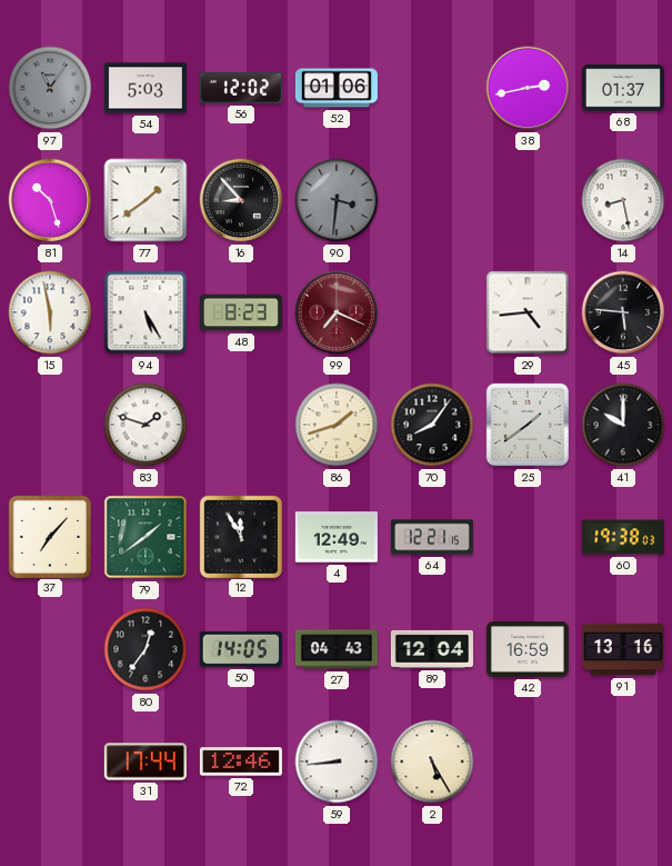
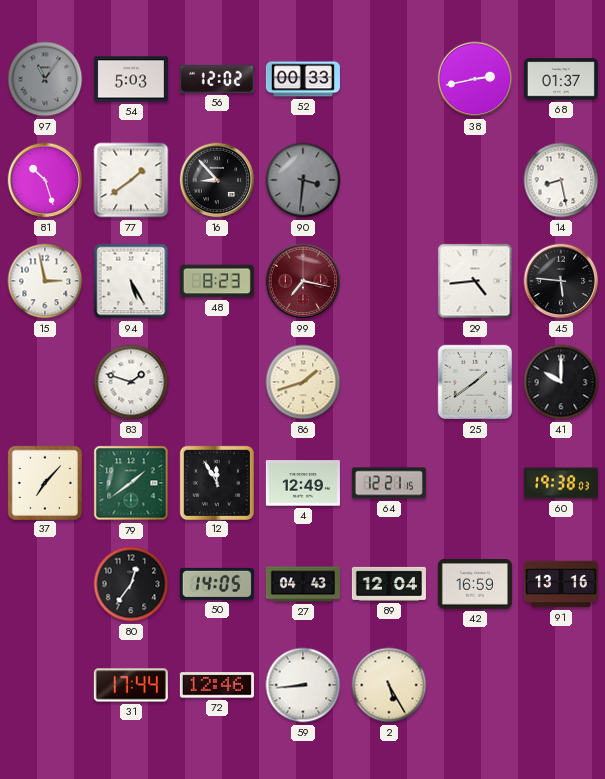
52: 01:06 -> 00:33 (303, 79)
15: 5:58 -> 2:58 (45, 281)
99: 7:19 -> 7:17 (303, 281)
70: 8:06 -> none (432, 425)
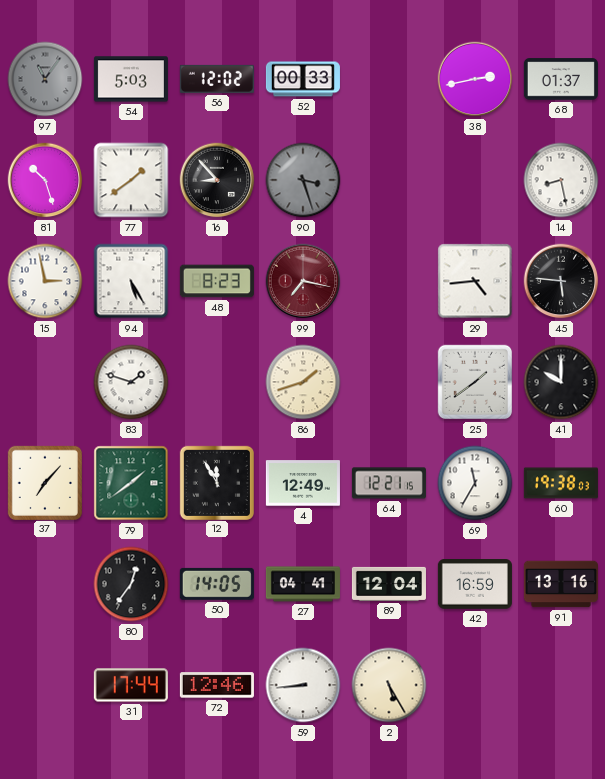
90: 3:31 -> 3:27 (303, 180)
69: none -> 11:35 (475, 483)
27: 04:43 -> 04:41 (303, 584)
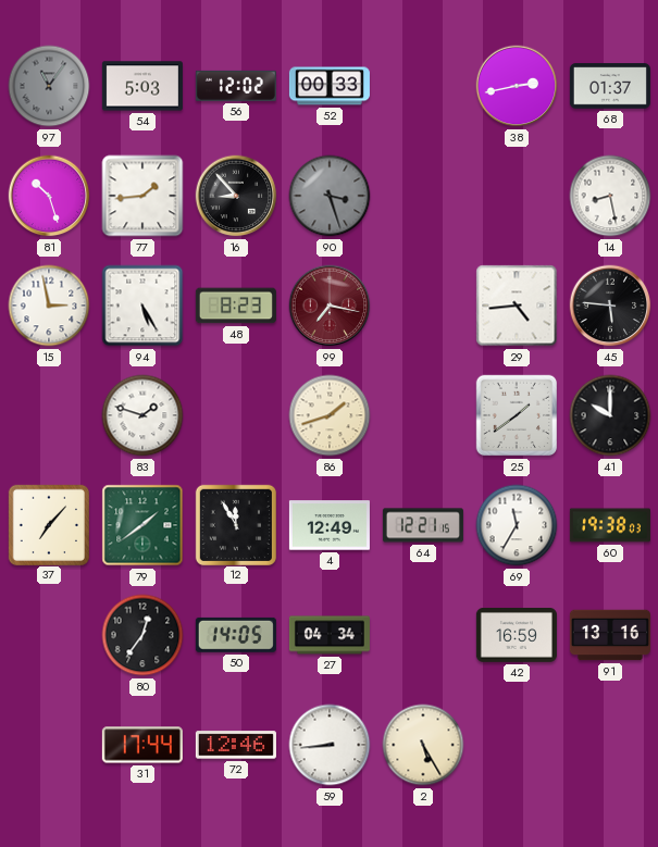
77: 1:39 -> 1:44 (142, 196)
27: 04:41 -> 04:34 (330, 635)
89: 12:04 -> none (389, 584)
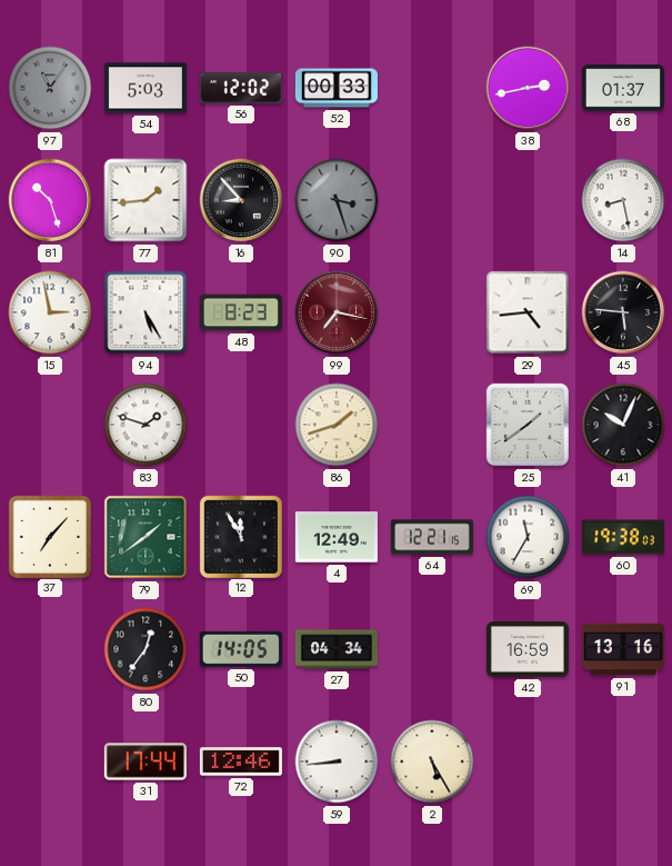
41: 10:00 -> 10:04 (623, 425)
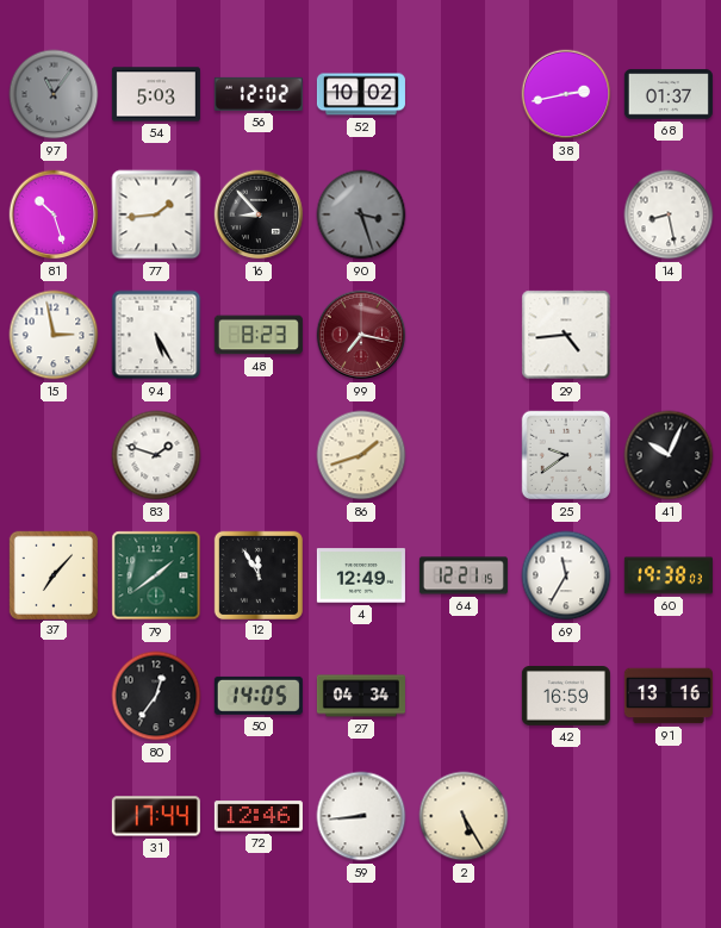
52: 00:33 -> 10:02 (361, 94)
45: 5:46 -> none (623, 312)
25: 1:39 -> 9:39 (566, 455)
